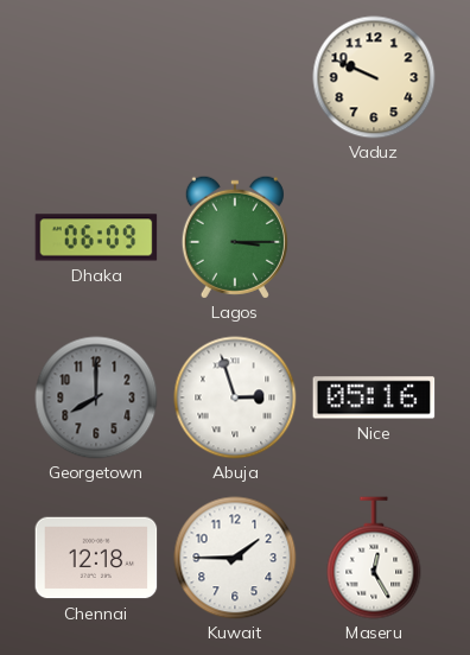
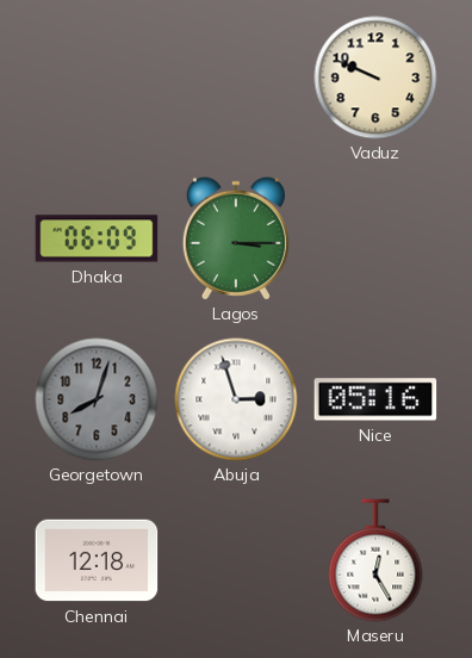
Georgetown: 8:00 -> 8:03 (97, 399)
Kuwait: 1:45 -> none (235, 558)
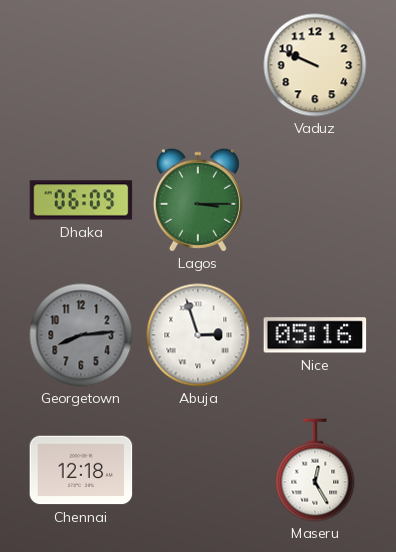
Georgetown: 8:03 -> 8:14 (81, 335)
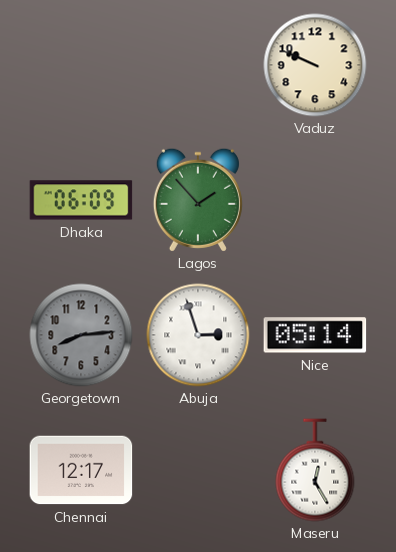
Lagos: 3:15 -> 1:53 (198, 200)
Nice: 05:16 -> 05:14 (315, 335)
Chennai: 12:18 -> 12:17 (81, 470)
